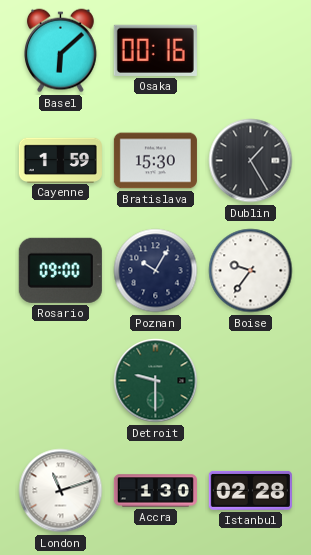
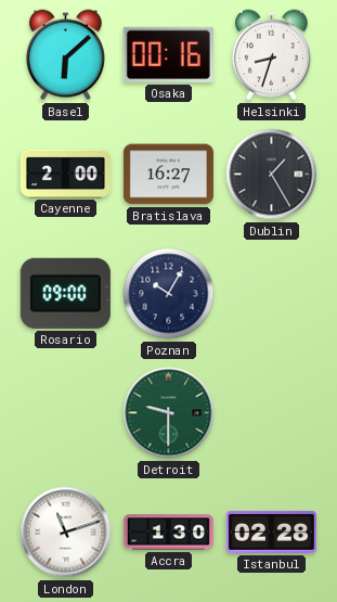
Helsinki: none -> 8:33 (271, 55)
Cayenne: 1:59 -> 2:00 (65, 174)
Bratislava: 15:30 -> 16:27 (168, 175)
Boise: 9:36 -> none (251, 271)
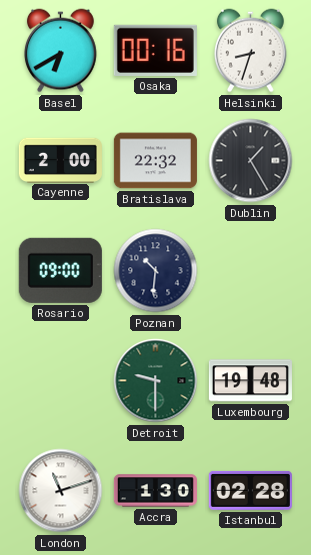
Basel: 6:08 -> 6:40 (60, 51)
Bratislava: 16:27 -> 22:32 (155, 161)
Poznan: 10:05 -> 10:31 (156, 271)
Luxembourg: none -> 19:48 (250, 381)
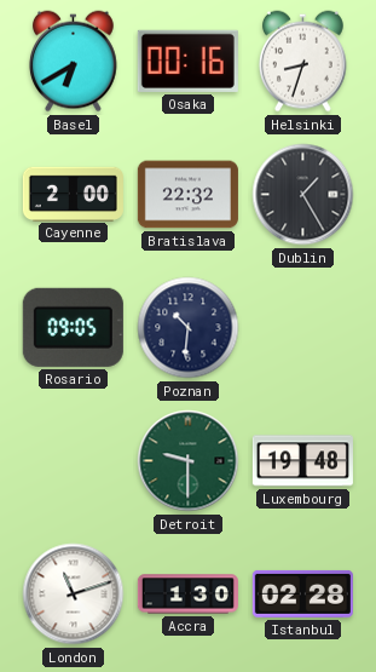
Rosario: 09:00 -> 09:05 (73, 327)
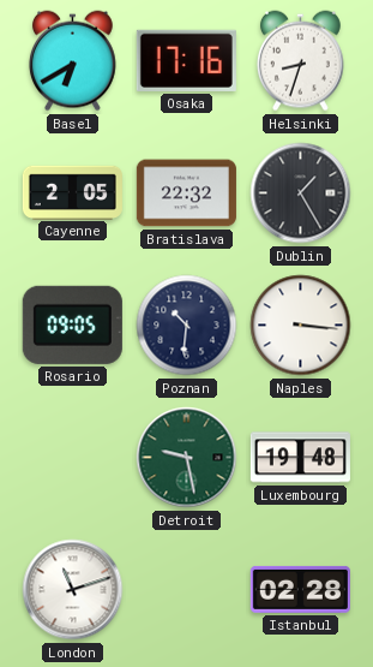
Osaka: 00:16 -> 17:16 (186, 60)
Cayenne: 2:00 -> 2:05 (72, 192)
Naples: none -> 3:16 (301, 326)
Detroit: 9:30 -> 9:28 (187, 458)
Accra: 1:30 -> none (187, 595)
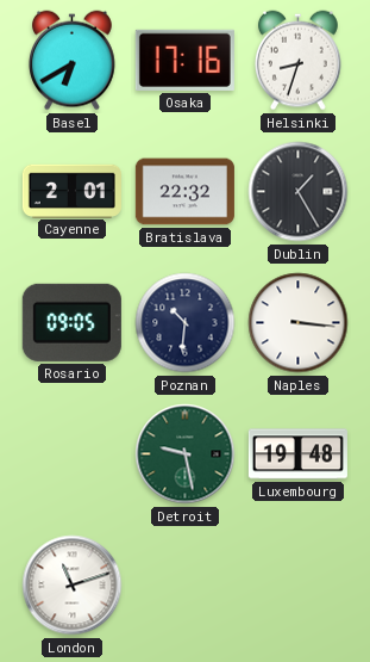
Cayenne: 2:05 -> 2:01 (71, 191)
Istanbul: 02:28 -> none (300, 589)
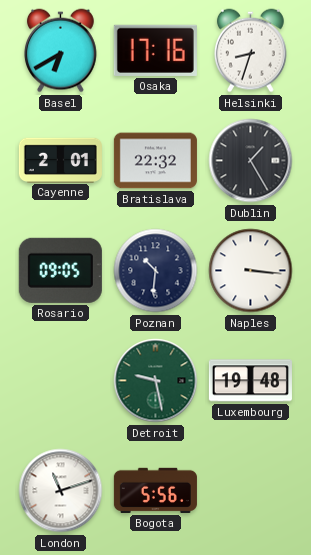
Bogota: none -> 5:56 (155, 490)
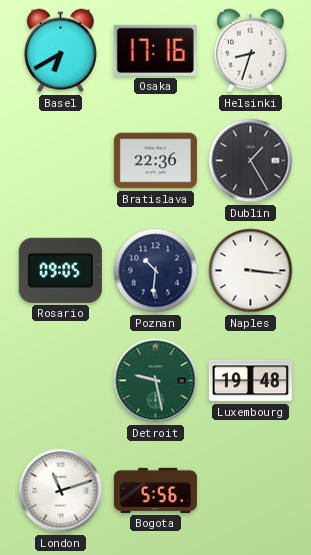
Cayenne: 2:01 -> none (60, 160)
Bratislava: 22:32 -> 22:36 (155, 161)
